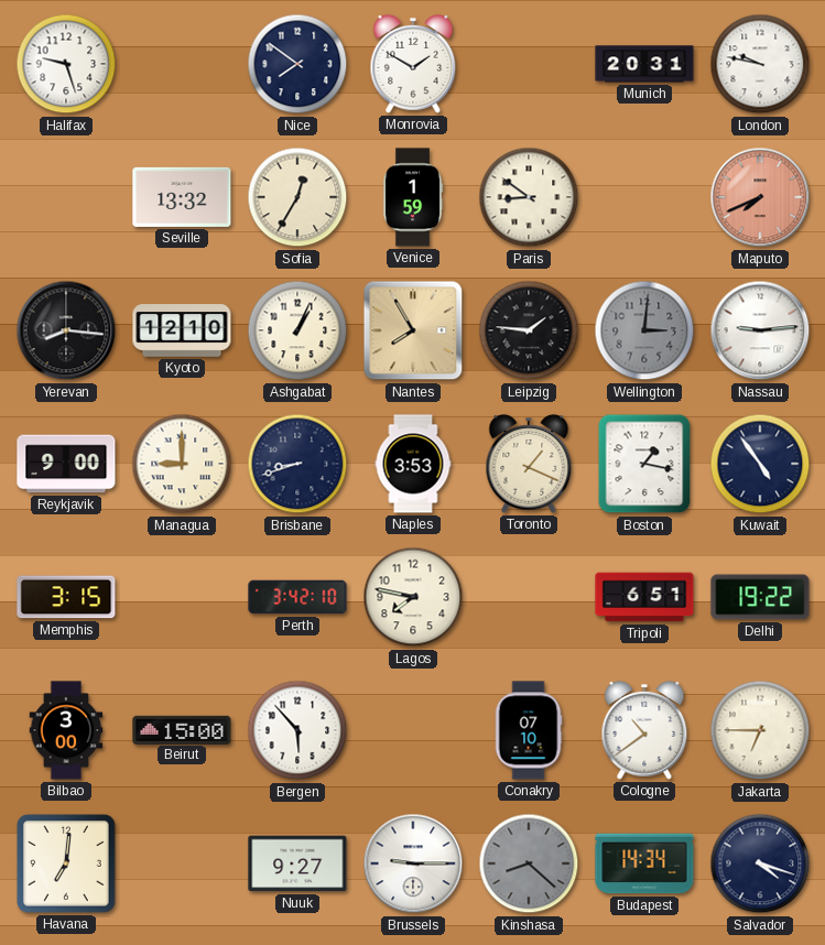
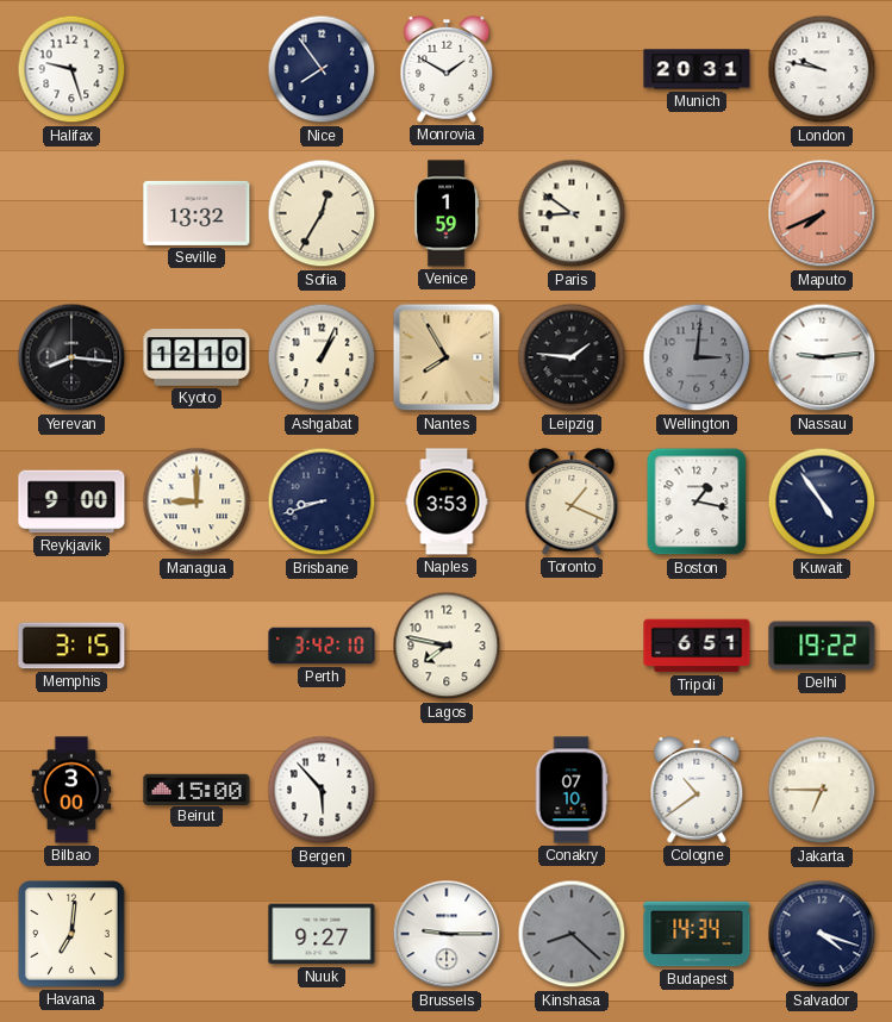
Nice: 7:51 -> 7:54 (322, 69)
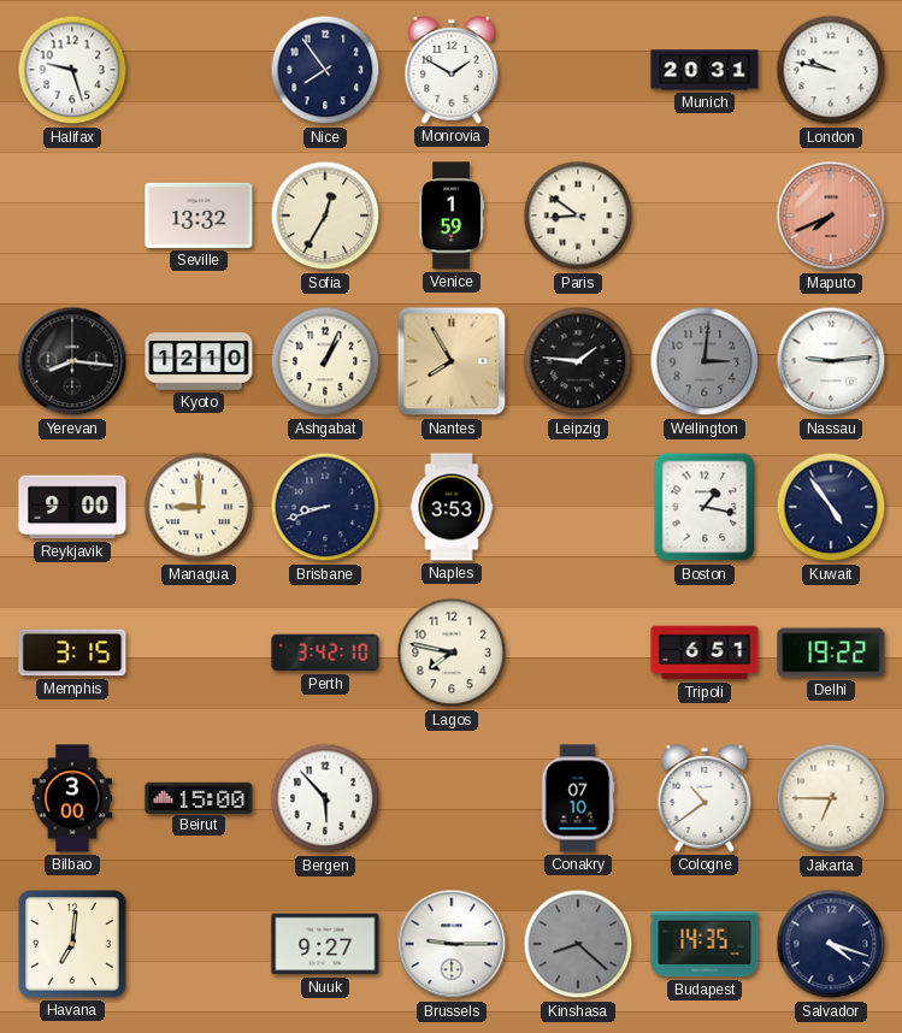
Toronto: 1:19 -> none (572, 501)
Budapest: 14:34 -> 14:35 (704, 944)
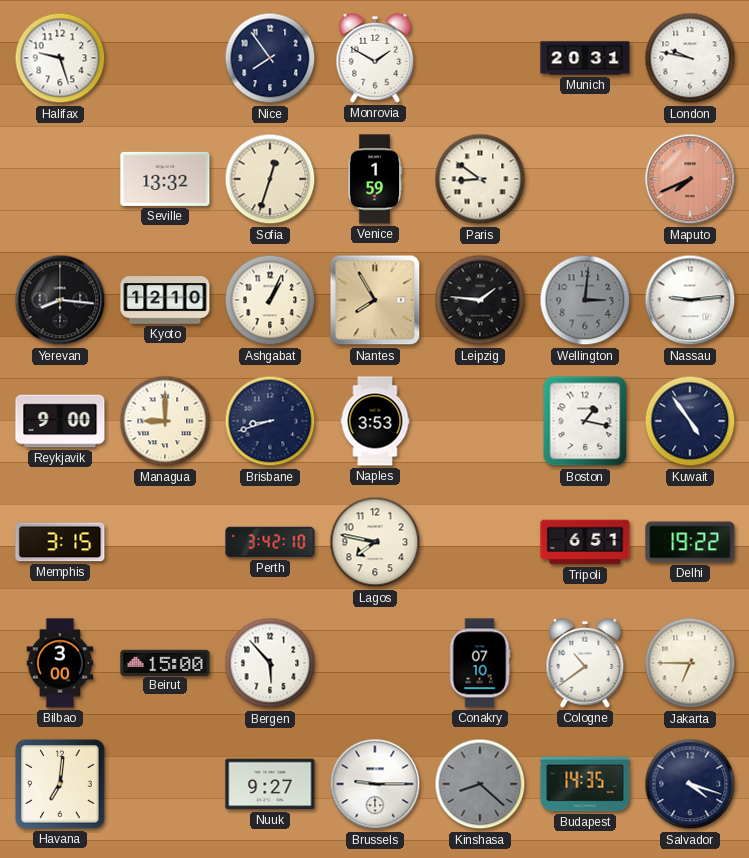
Sofia: 12:35 -> 12:33 (270, 179)
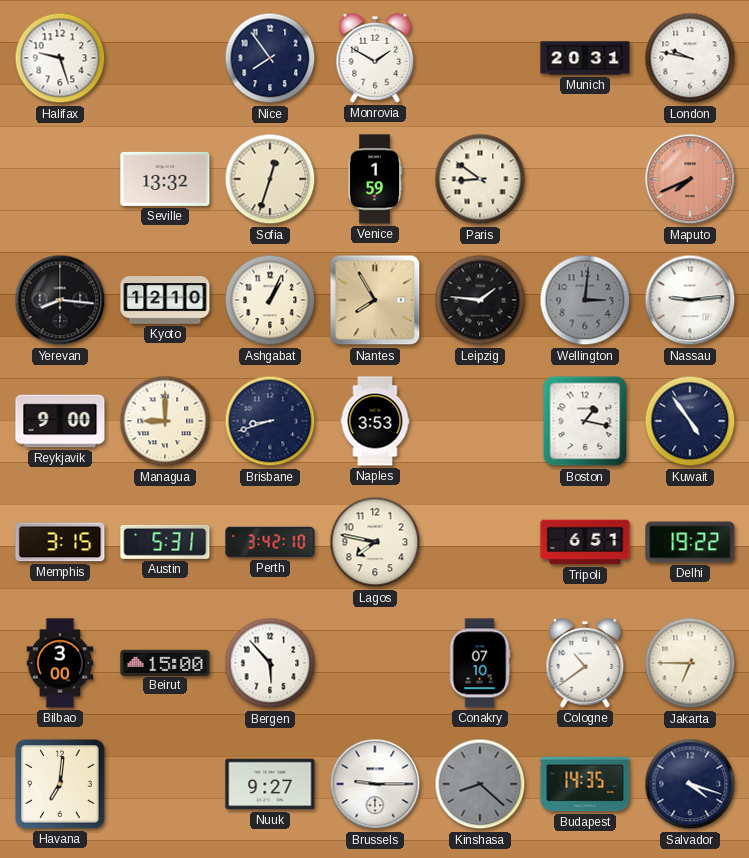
Austin: none -> 5:31 (165, 542)
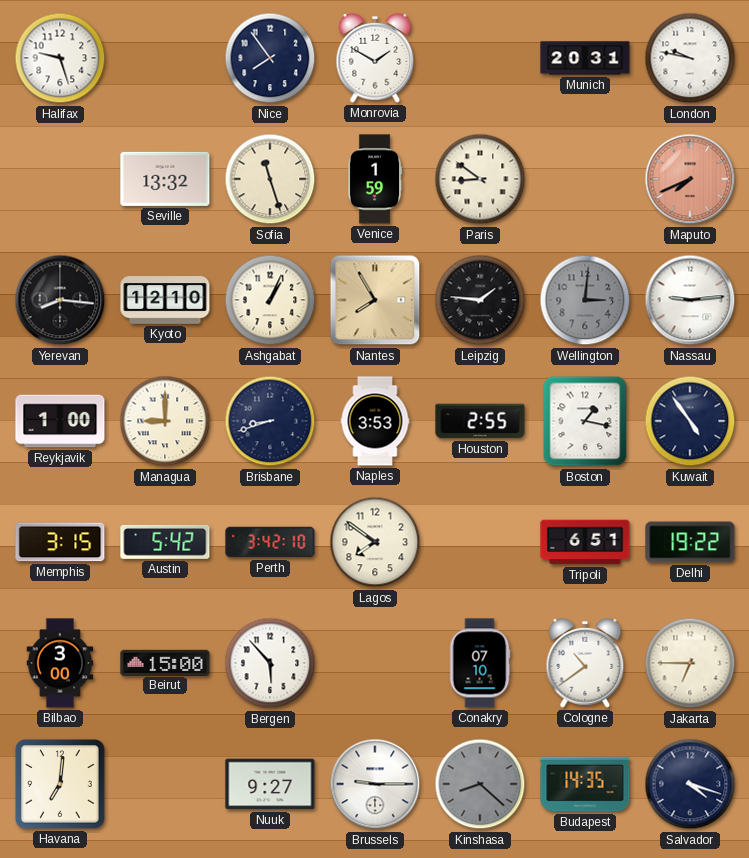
Sofia: 12:33 -> 11:27 (270, 179)
Reykjavik: 9:00 -> 1:00 (60, 421)
Houston: none -> 2:55 (480, 421)
Austin: 5:31 -> 5:42 (165, 542)
Lagos: 7:47 -> 7:51 (375, 542)
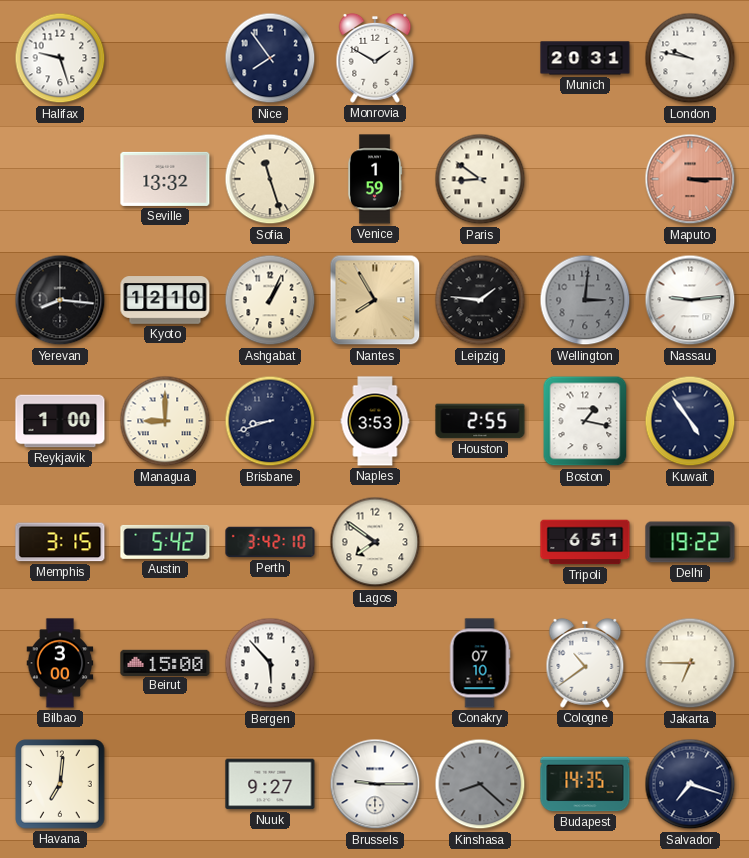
Maputo: 7:41 -> 3:15 (690, 179)
Salvador: 4:18 -> 7:18 (690, 784)
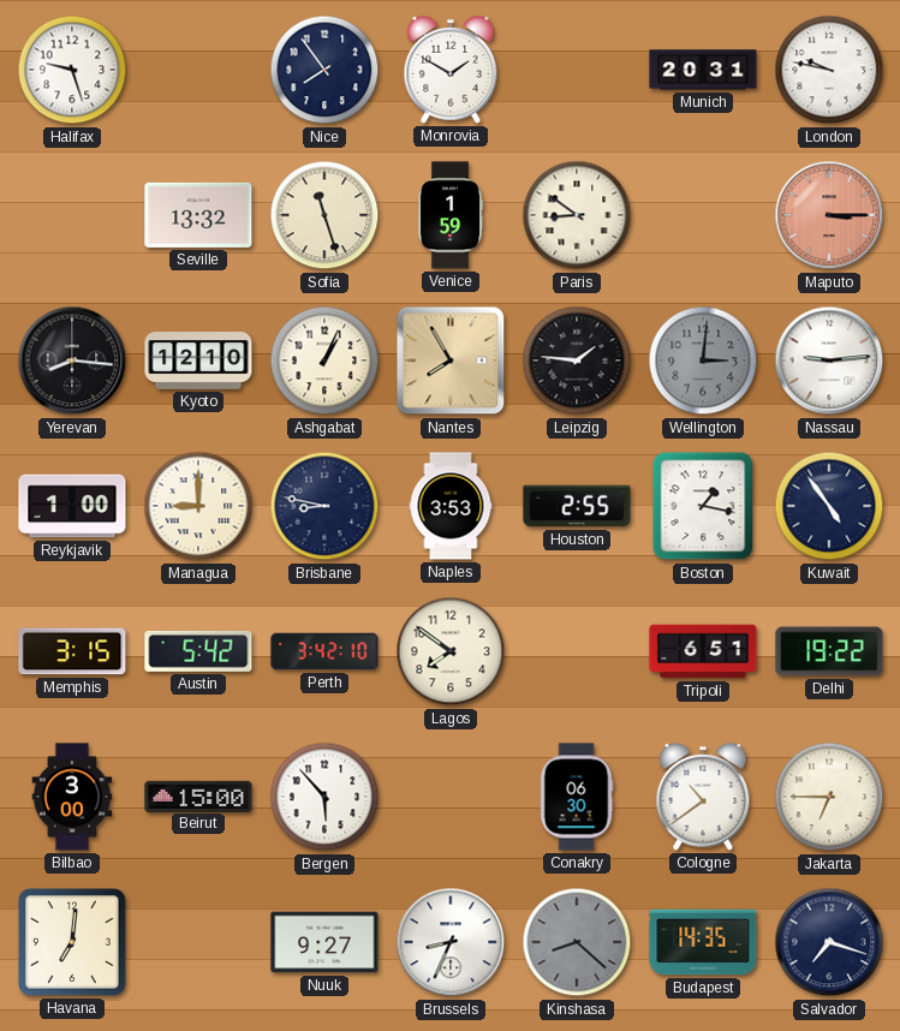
Brisbane: 8:42 -> 8:47 (324, 506)
Conakry: 07:10 -> 06:30 (577, 797)
Brussels: 9:15 -> 8:34 (451, 942)
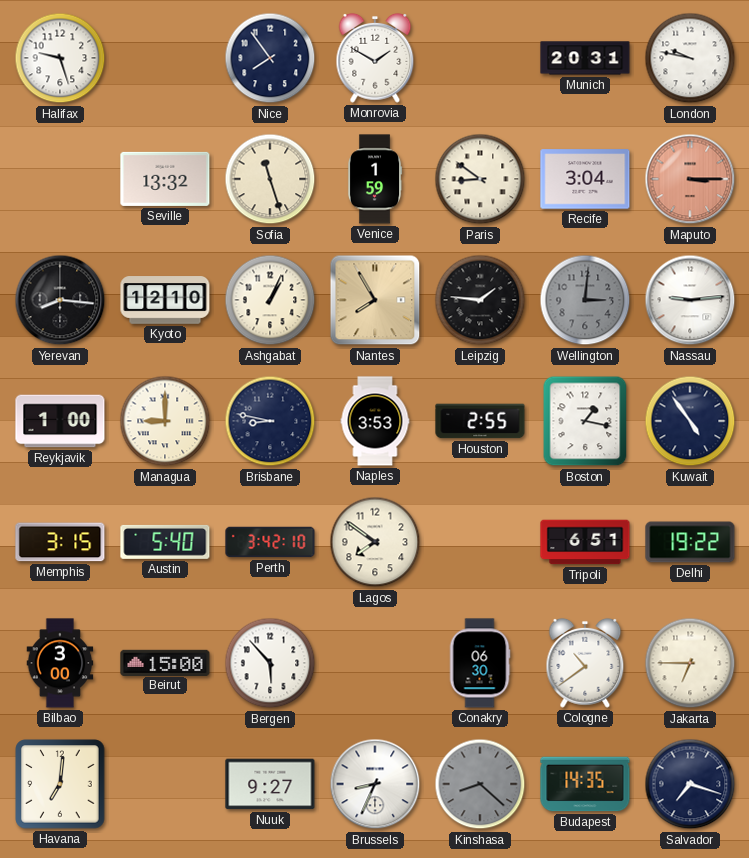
Recife: none -> 3:04 (585, 179)
Austin: 5:42 -> 5:40 (165, 542)
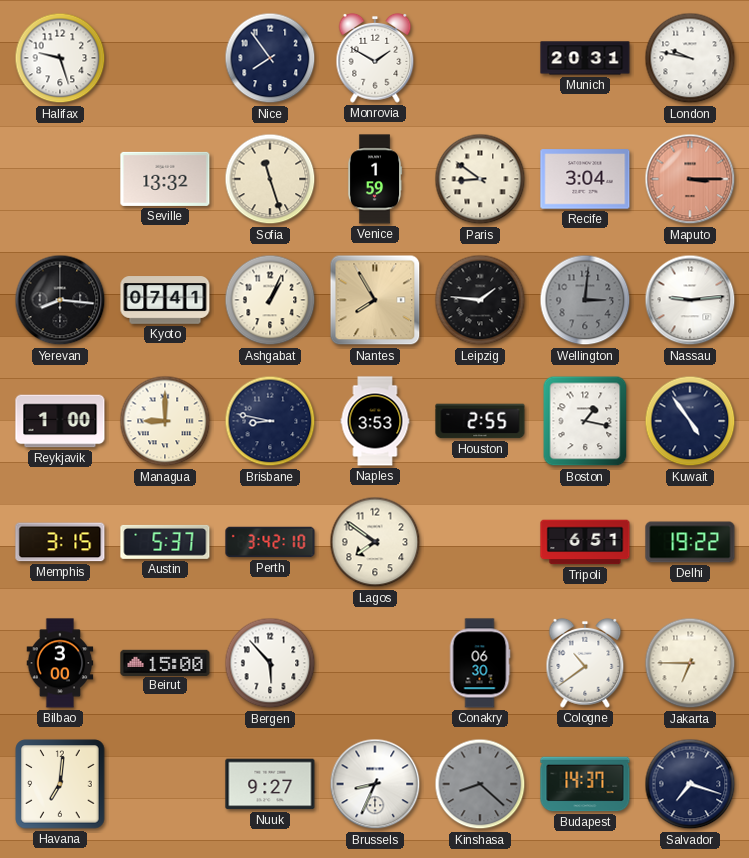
Kyoto: 12:10 -> 07:41 (165, 300)
Austin: 5:40 -> 5:37 (165, 542)
Budapest: 14:35 -> 14:37 (585, 784)
